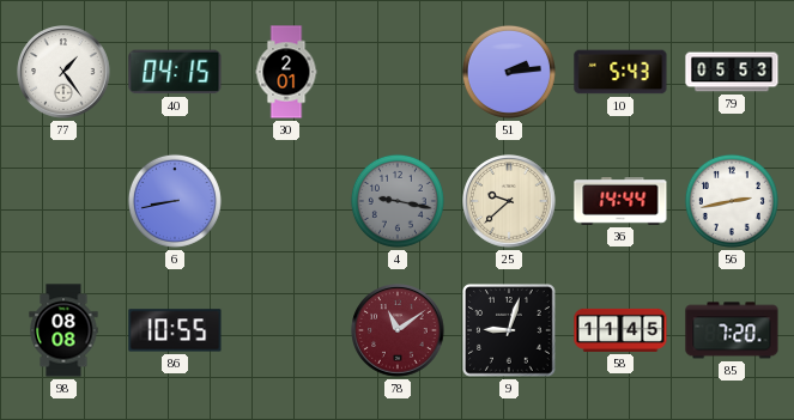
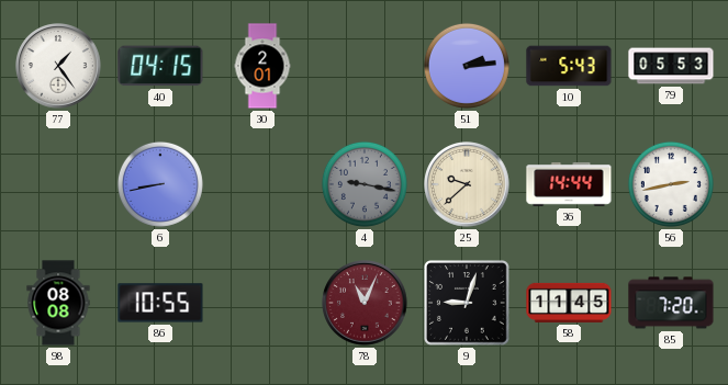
78: 11:09 -> 11:04 (365, 303)
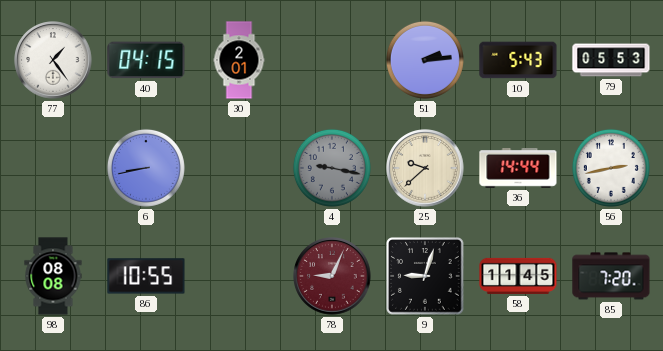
78: 11:04 -> 9:04 (332, 276)
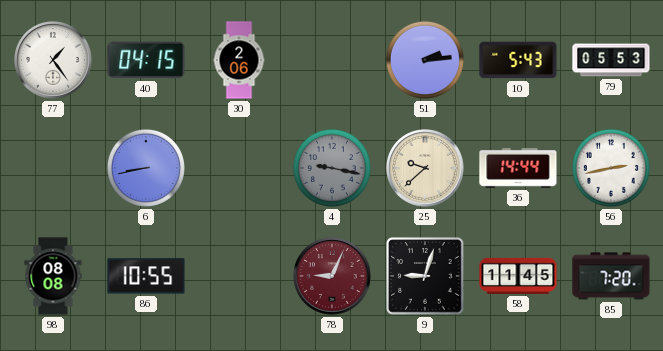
30: 2:01 -> 2:06 (239, 60)
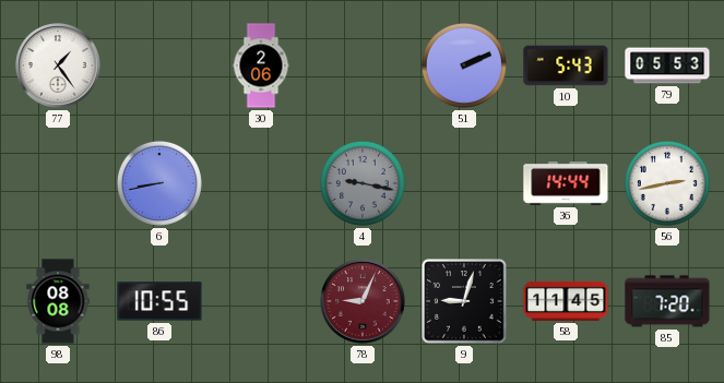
40: 04:15 -> none (146, 60)
51: 2:14 -> 2:11 (464, 65)
25: 9:38 -> none (425, 168)
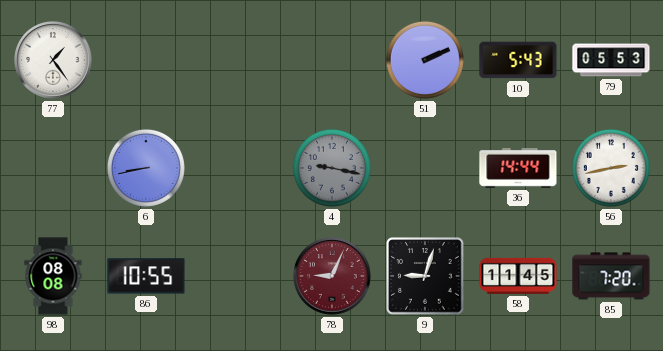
30: 2:06 -> none (261, 65)
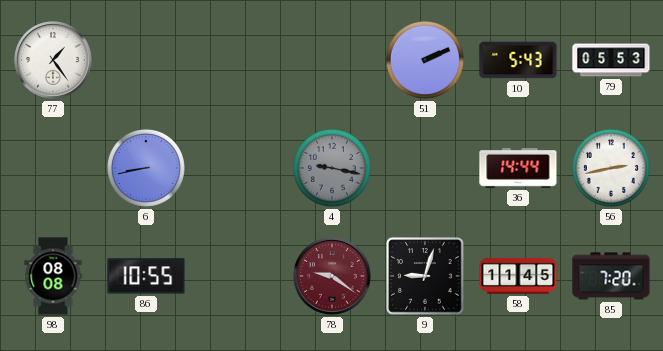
78: 9:04 -> 9:21 (332, 276)
